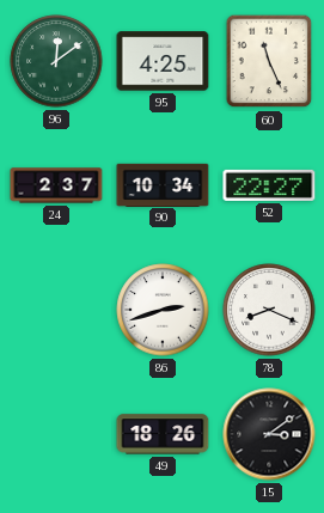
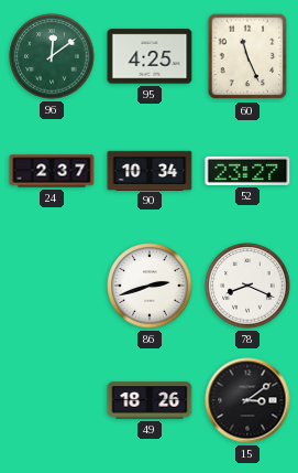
52: 22:27 -> 23:27 (247, 171)
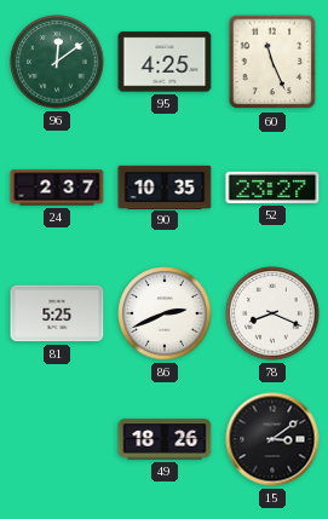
90: 10:34 -> 10:35 (165, 186)
81: none -> 5:25 (57, 313)
86: 2:42 -> 2:41 (165, 313)
